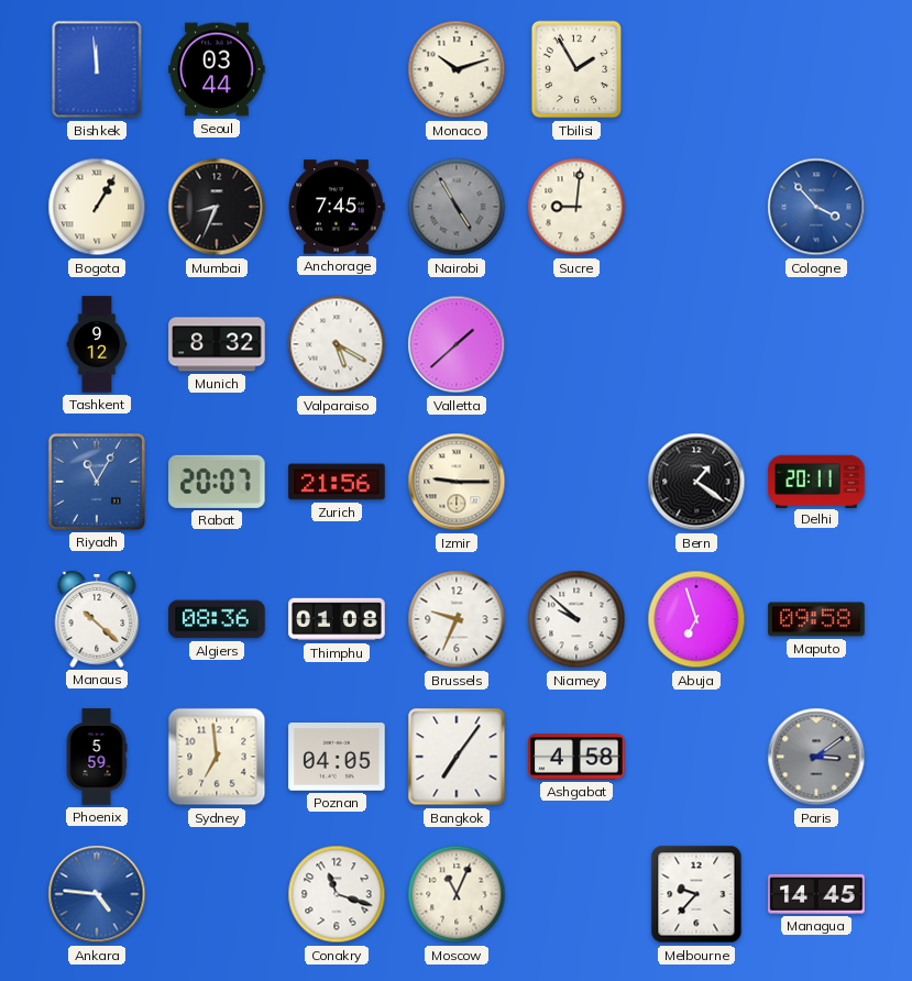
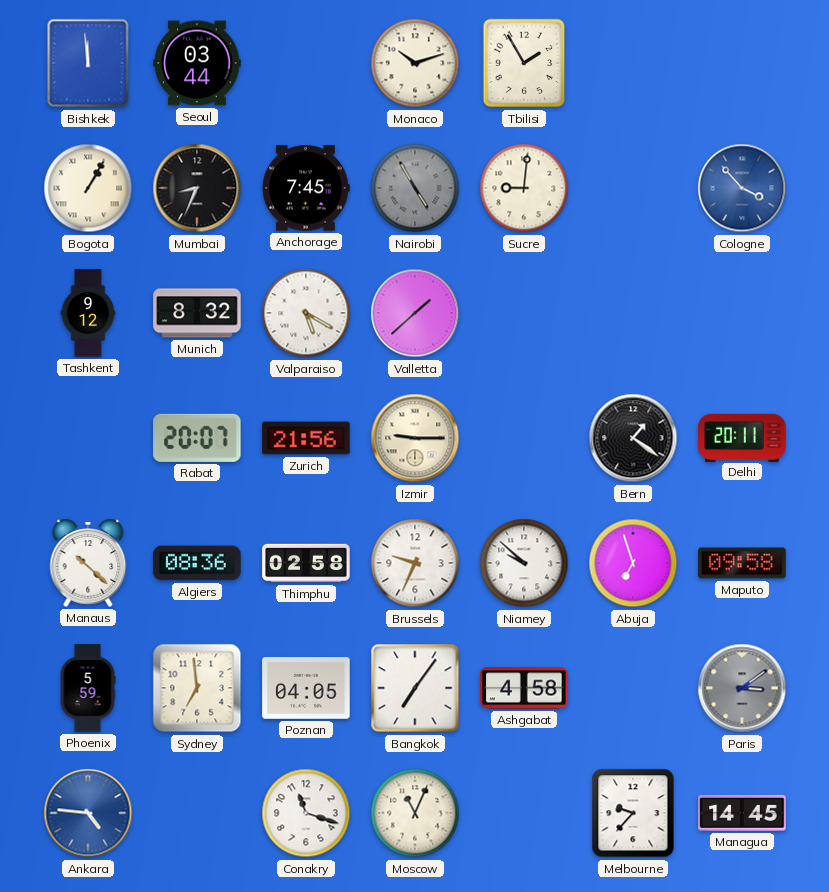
Riyadh: 11:05 -> none (97, 482)
Thimphu: 01:08 -> 02:58 (306, 563)
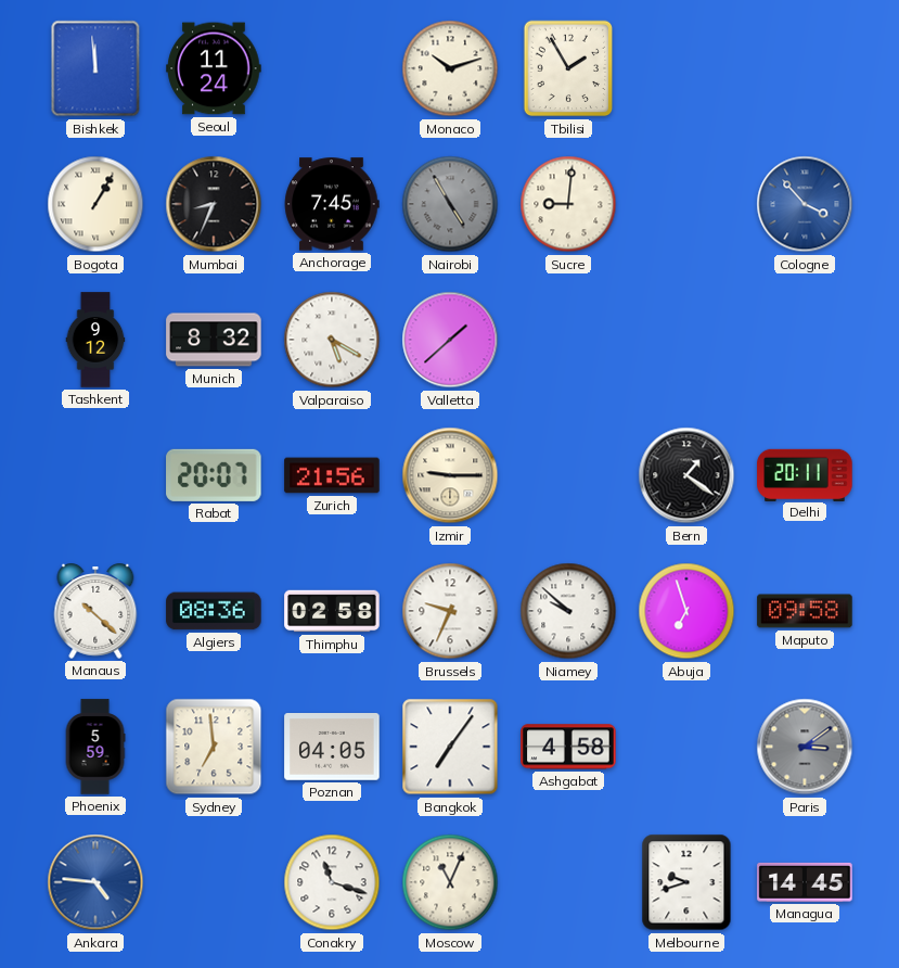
Seoul: 03:44 -> 11:24 (214, 68)
Melbourne: 9:37 -> 9:42 (686, 882)
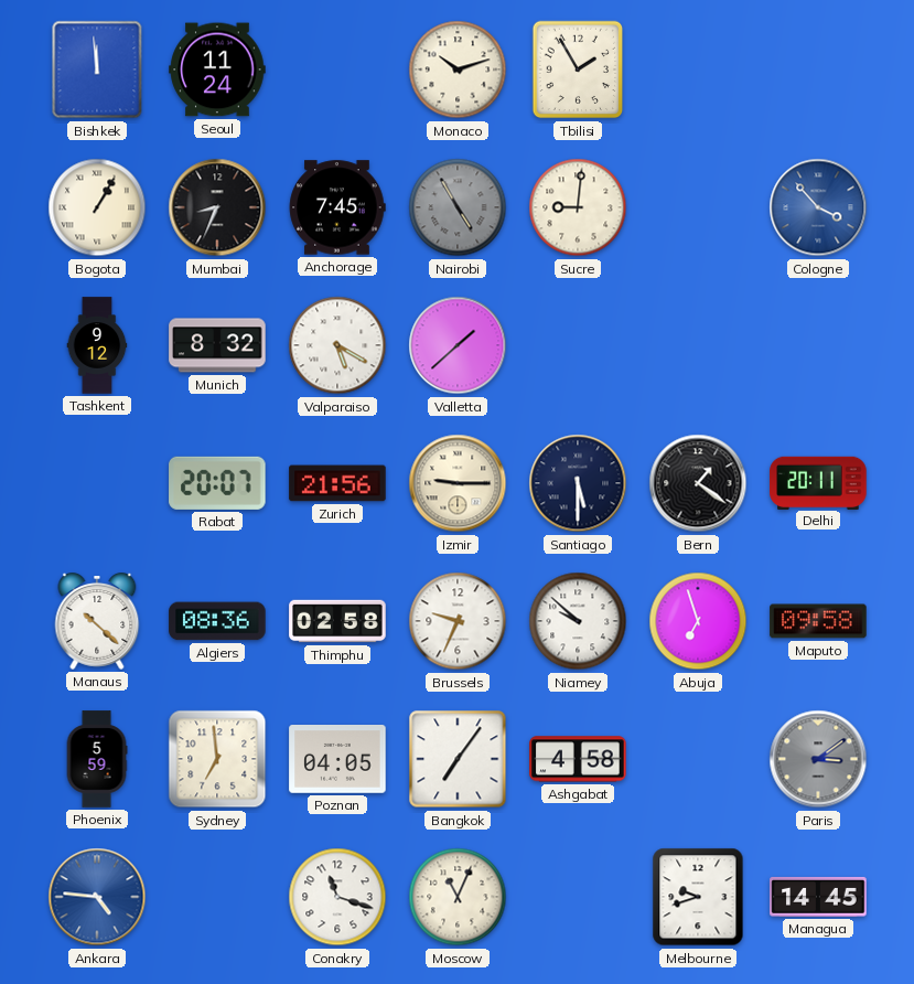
Santiago: none -> 5:30 (578, 483)
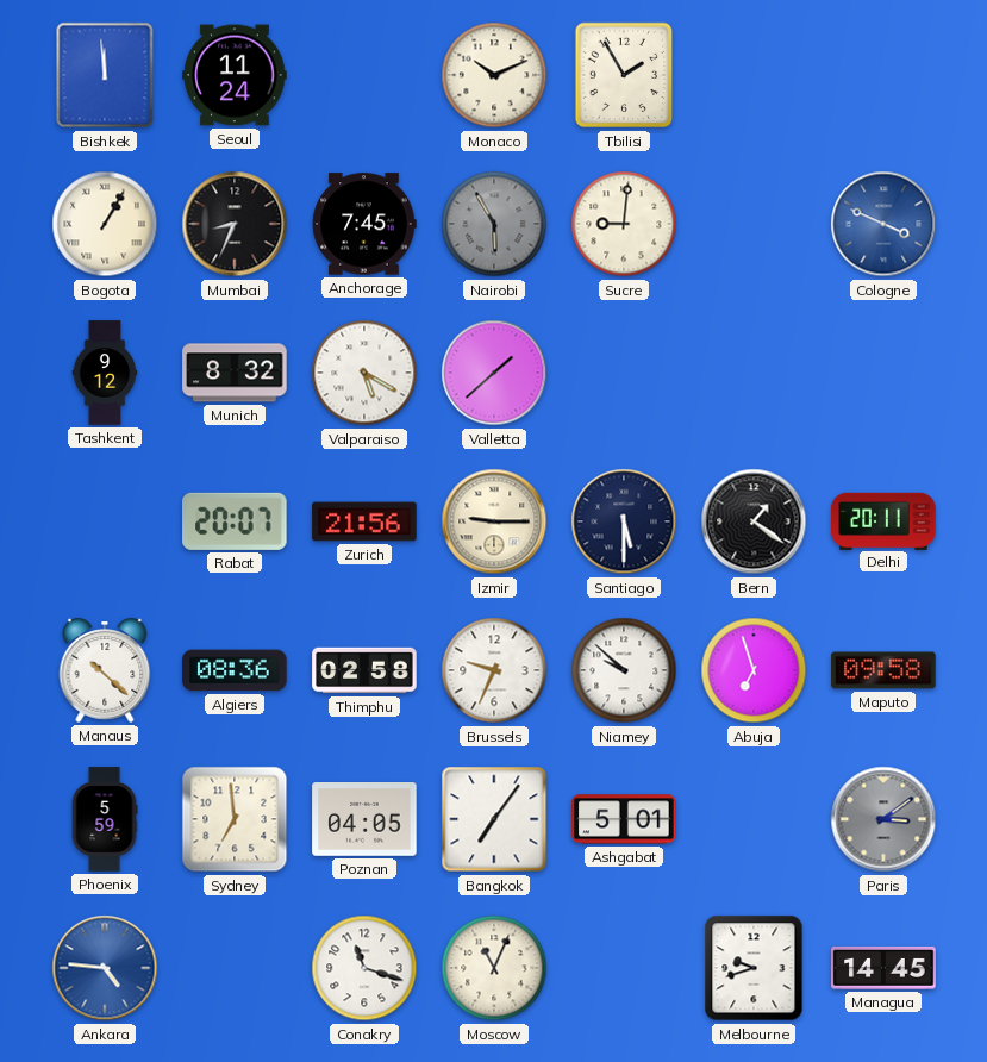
Monaco: 10:12 -> 10:11 (494, 75)
Nairobi: 4:55 -> 5:55 (494, 224)
Cologne: 3:53 -> 3:49 (883, 224)
Ashgabat: 4:58 -> 5:01 (624, 819)
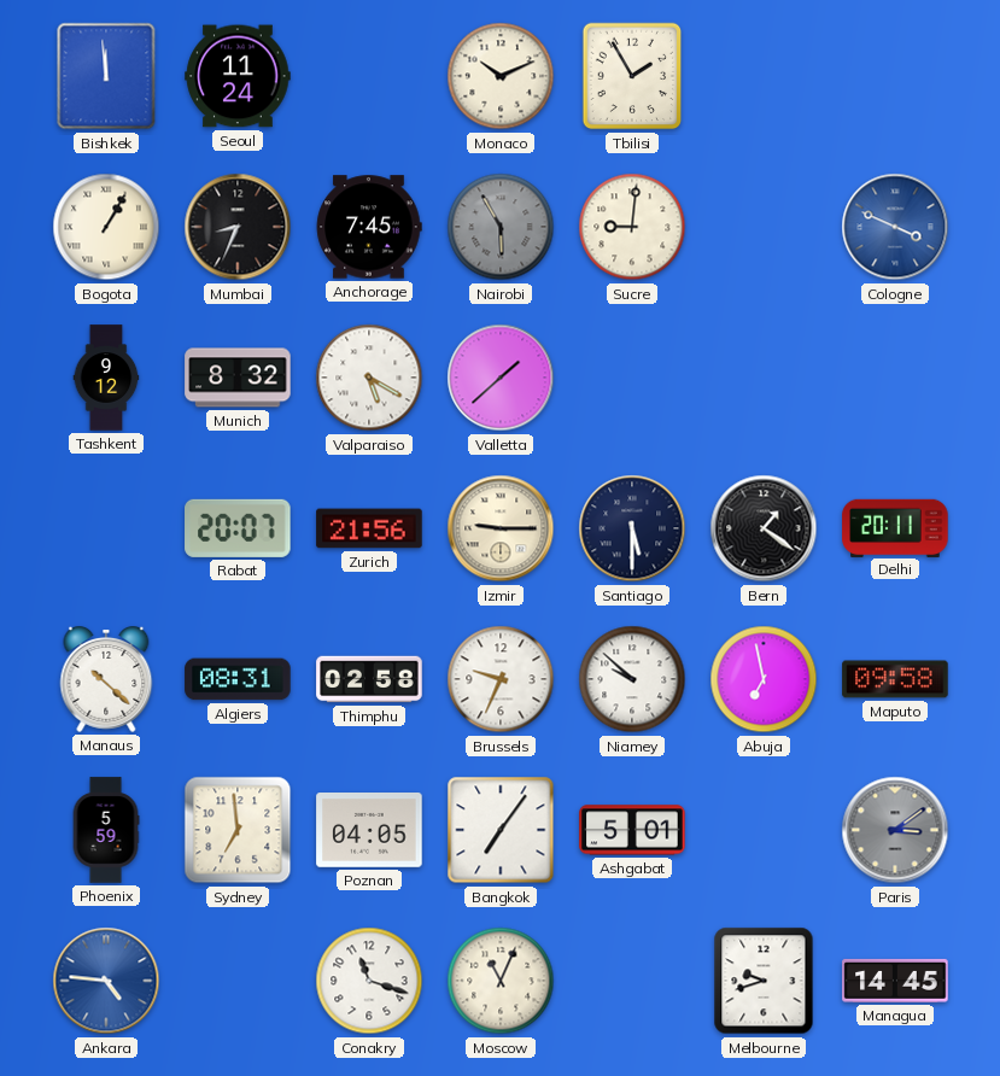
Algiers: 08:36 -> 08:31 (238, 679)
Abuja: 6:57 -> 6:58 (764, 679)
